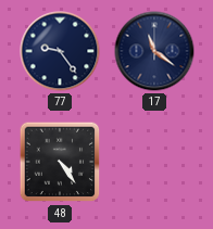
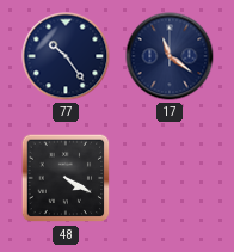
77: 9:24 -> 10:24 (66, 56)
48: 4:24 -> 4:20 (66, 178)
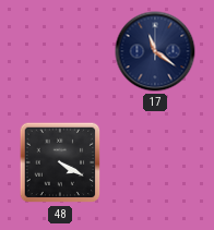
77: 10:24 -> none (66, 56)
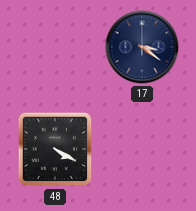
17: 11:21 -> 3:21 (142, 47)
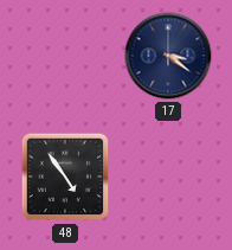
48: 4:20 -> 4:54 (65, 177)
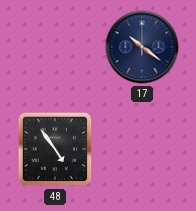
17: 3:21 -> 10:21 (142, 47)
